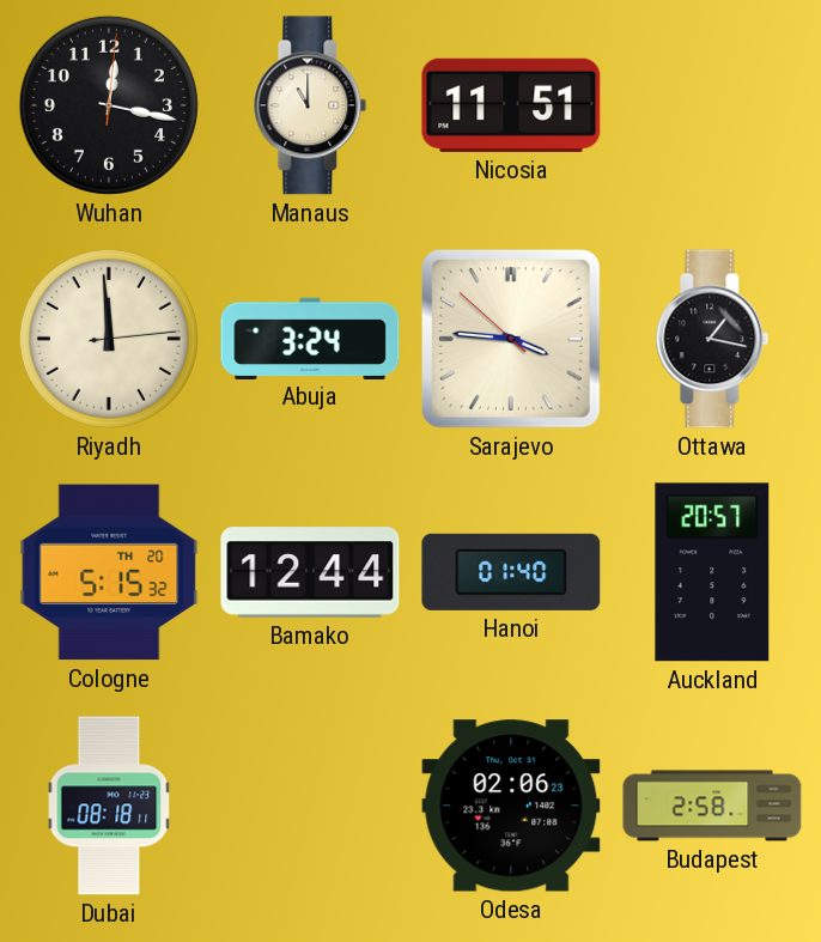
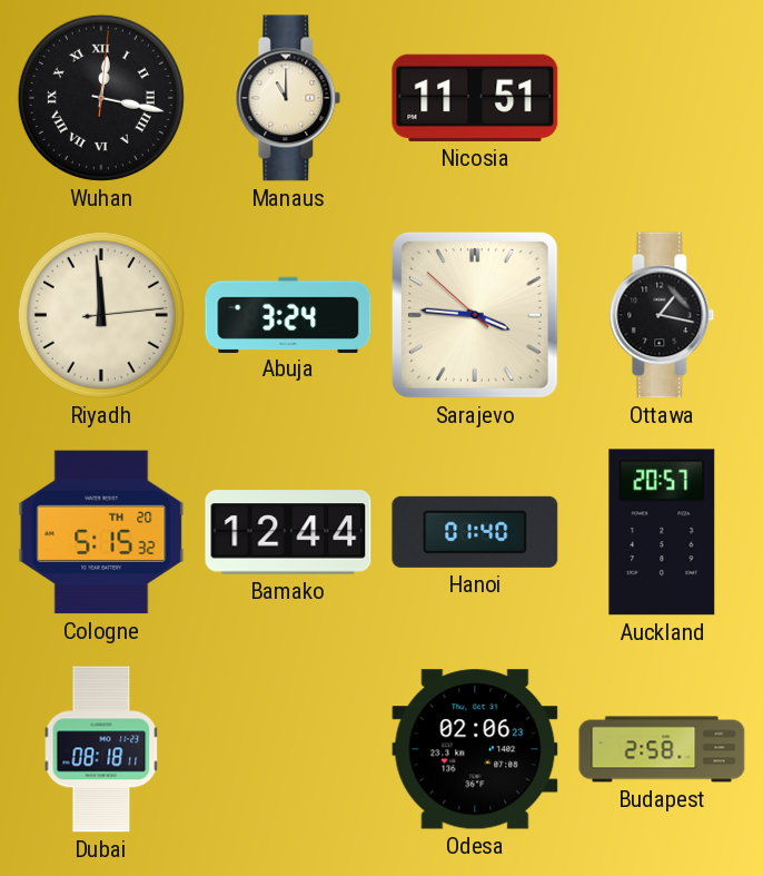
Wuhan numerals: Arabic -> Roman (101, 98)
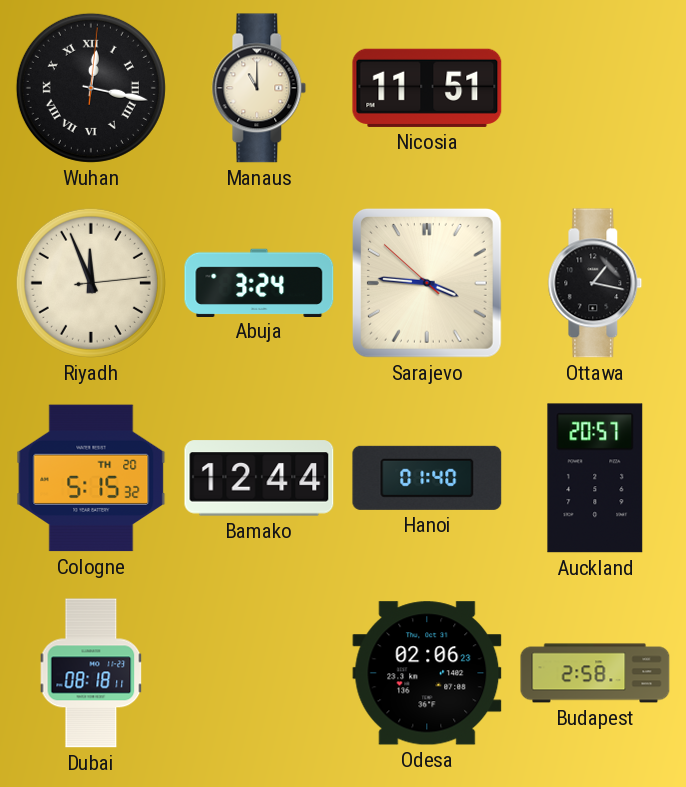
Riyadh: 11:59 -> 11:56 (91, 283)
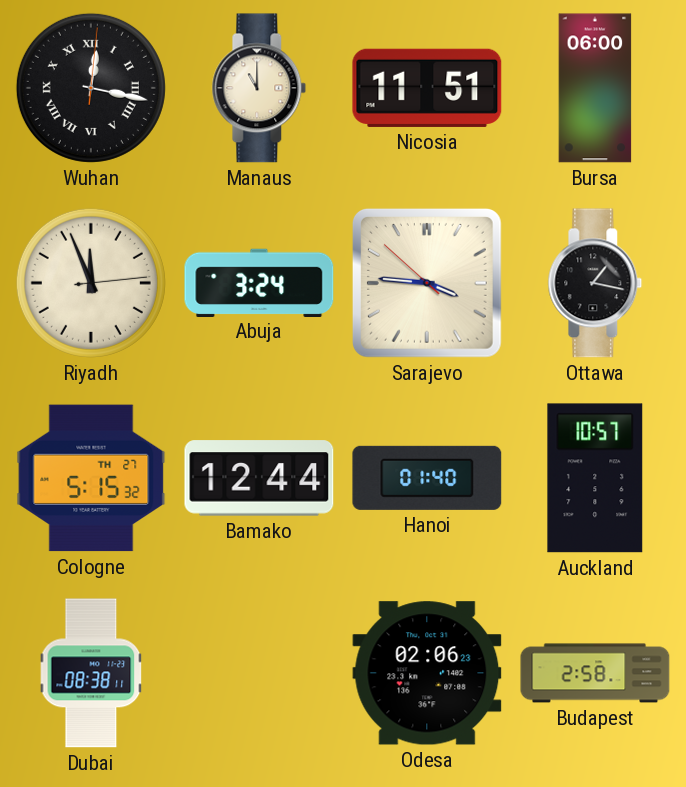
Bursa: none -> 06:00 (595, 88)
Cologne date: TH 20 -> TH 27 (91, 478)
Auckland: 20:57 -> 10:57 (595, 478)
Dubai: 08:18 -> 08:38 (91, 673)
